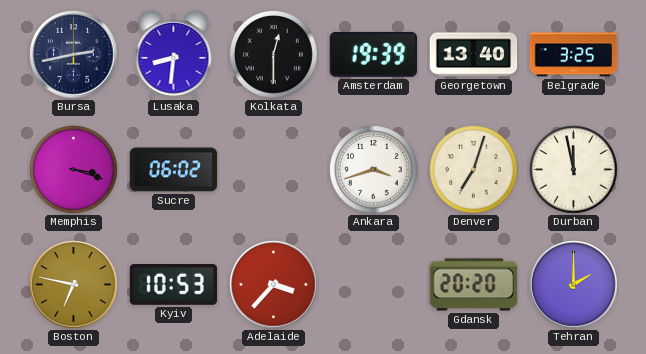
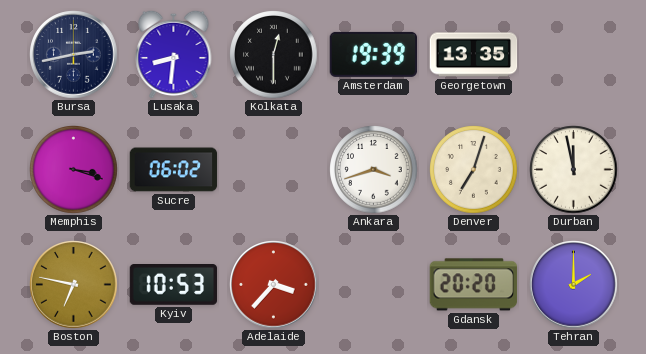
Georgetown: 13:40 -> 13:35 (474, 55)
Belgrade: 3:25 -> none (574, 55)
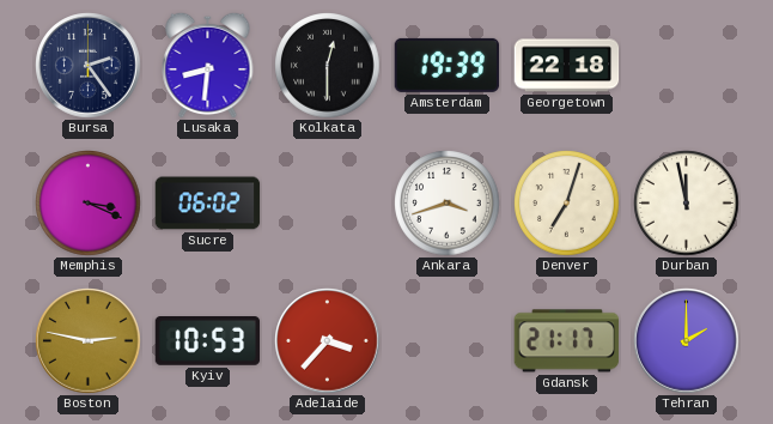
Bursa: 2:43 -> 2:24 (89, 66)
Georgetown: 13:35 -> 22:18 (567, 66)
Memphis: 3:18 -> 3:19 (89, 204)
Boston: 6:47 -> 2:47 (89, 341)
Gdansk: 20:20 -> 21:17 (567, 341)
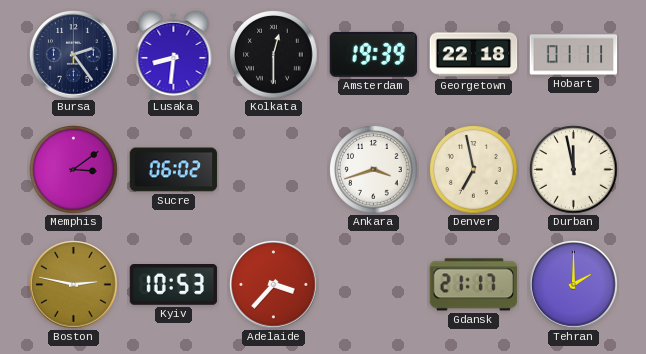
Hobart: none -> 01:11 (574, 55)
Memphis: 3:19 -> 3:09 (74, 170)
Denver: 7:03 -> 6:58 (474, 170)
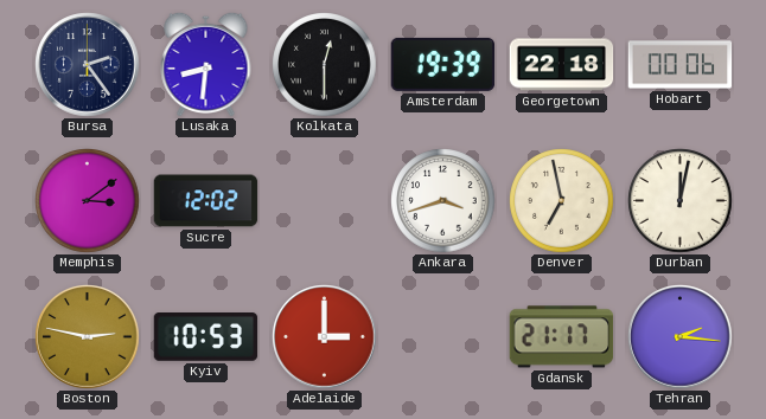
Hobart: 01:11 -> 00:06 (681, 65)
Sucre: 06:02 -> 12:02 (206, 201)
Durban: 11:58 -> 12:02 (681, 201)
Adelaide: 3:37 -> 3:00 (325, 337)
Tehran: 2:00 -> 2:16 (681, 337)
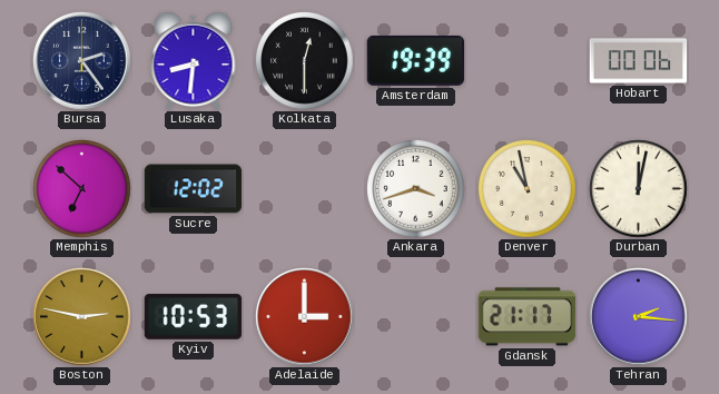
Georgetown: 22:18 -> none (562, 65)
Memphis: 3:09 -> 6:52 (82, 189)
Denver: 6:58 -> 10:58 (528, 189)
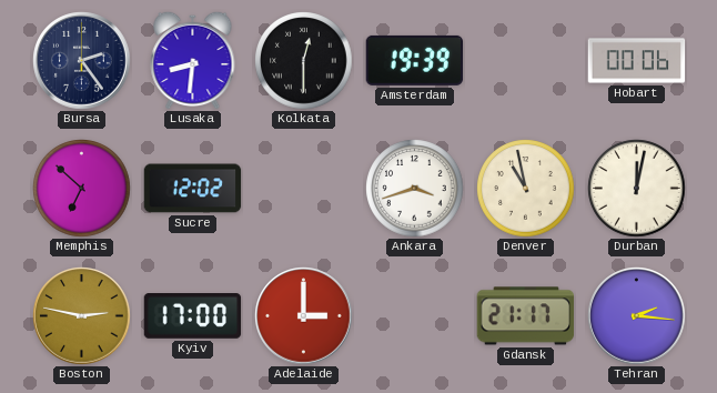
Kyiv: 10:53 -> 17:00 (193, 316)
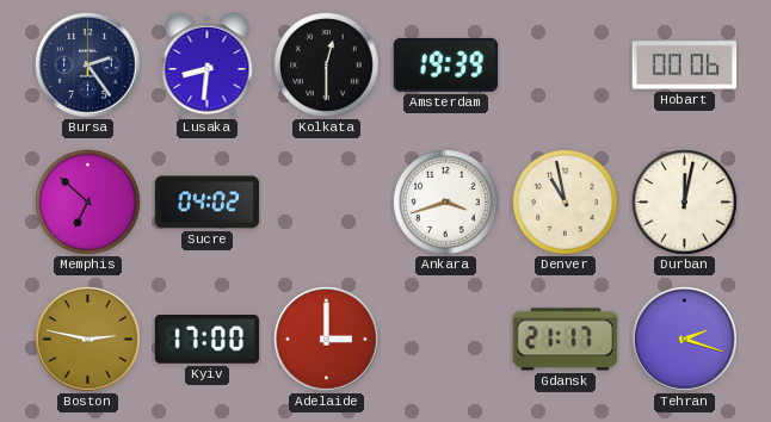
Sucre: 12:02 -> 04:02 (208, 203)
Tehran: 2:16 -> 2:18 (685, 340)
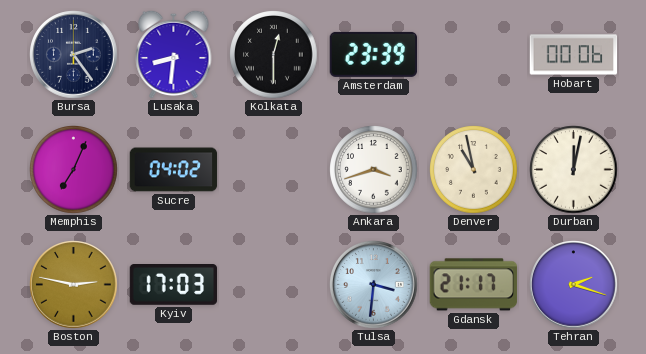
Amsterdam: 19:39 -> 23:39 (374, 54)
Memphis: 6:52 -> 7:04 (74, 170)
Kyiv: 17:00 -> 17:03 (174, 285)
Adelaide: 3:00 -> none (327, 340)
Tulsa: none -> 3:31 (374, 285)
